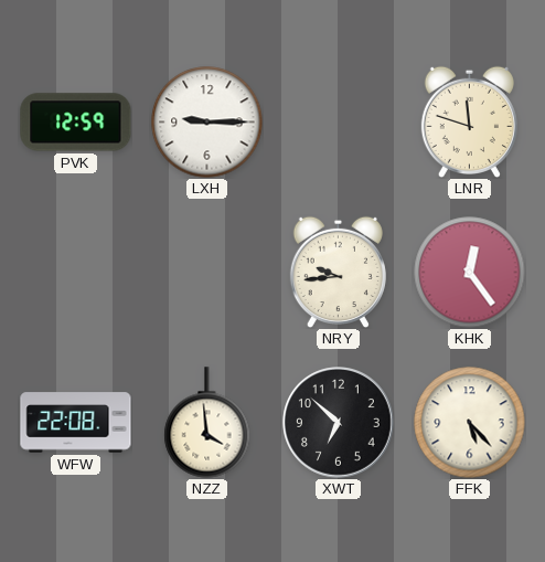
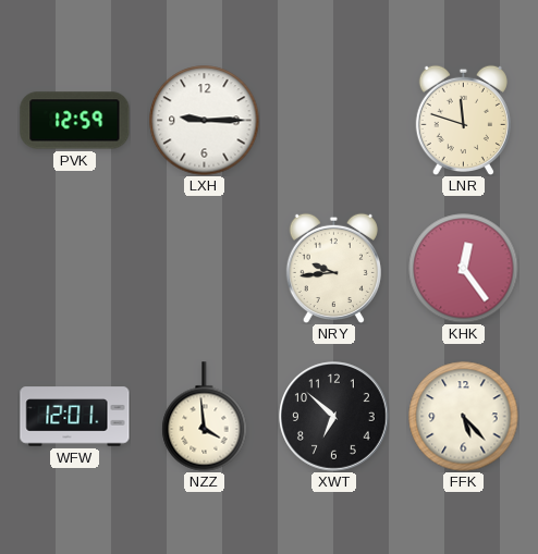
WFW: 22:08 -> 12:01 (75, 417)
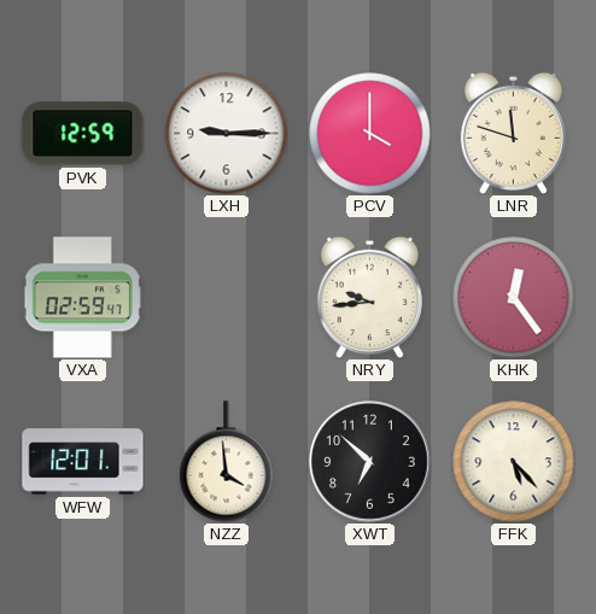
PCV: none -> 4:00 (370, 134)
VXA: none -> 02:59 (82, 298)
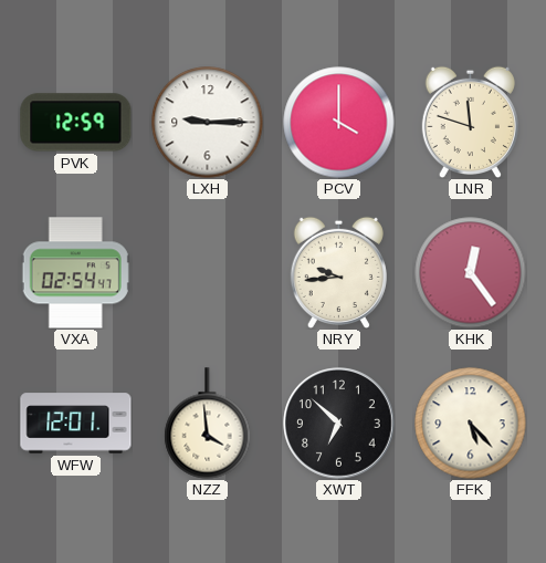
VXA: 02:59 -> 02:54 (75, 273)
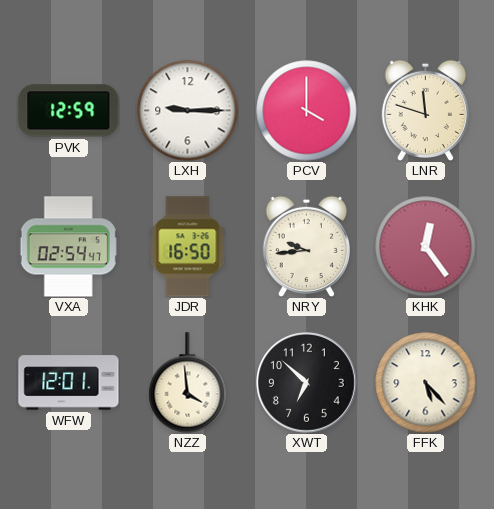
JDR: none -> 16:50 (188, 247)
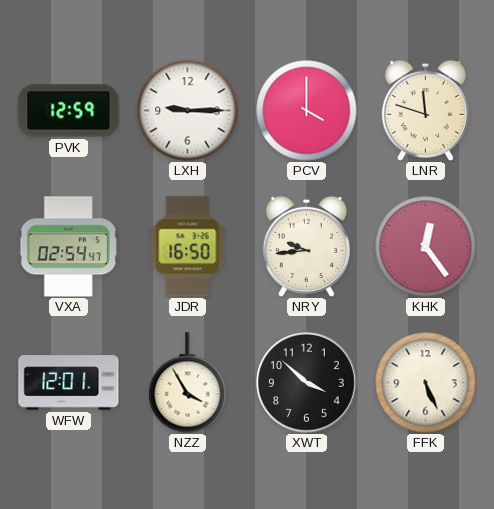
NZZ: 3:59 -> 3:55 (188, 383)
XWT: 6:52 -> 3:52 (307, 383)
FFK: 5:23 -> 5:26 (426, 383)
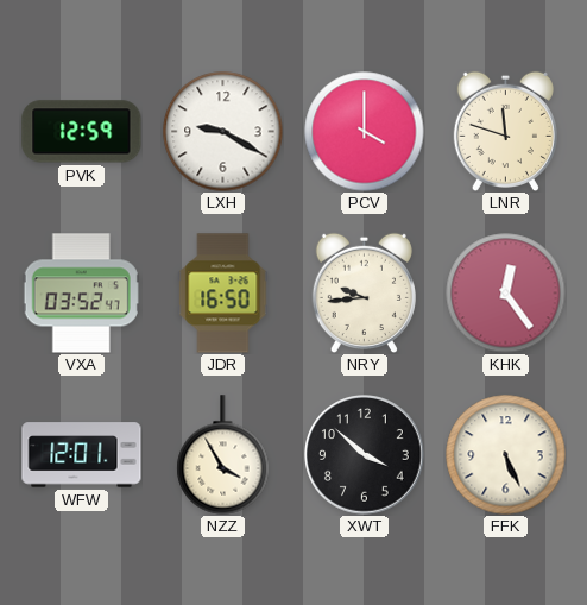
LXH: 9:15 -> 9:20 (223, 132)
VXA: 02:54 -> 03:52 (81, 294)
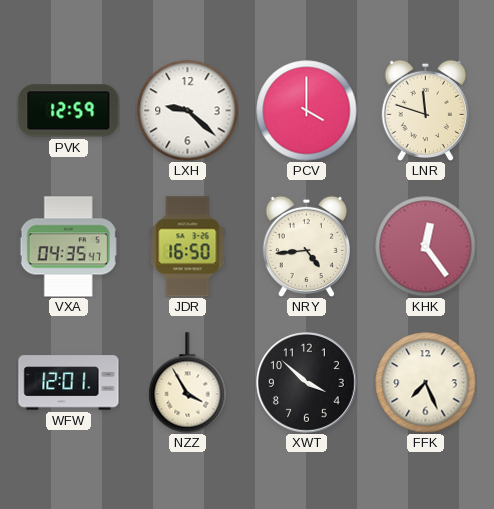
LXH: 9:20 -> 9:22 (188, 111)
VXA: 03:52 -> 04:35 (68, 247)
NRY: 9:44 -> 4:44 (306, 246)
FFK: 5:26 -> 7:26 (426, 383)
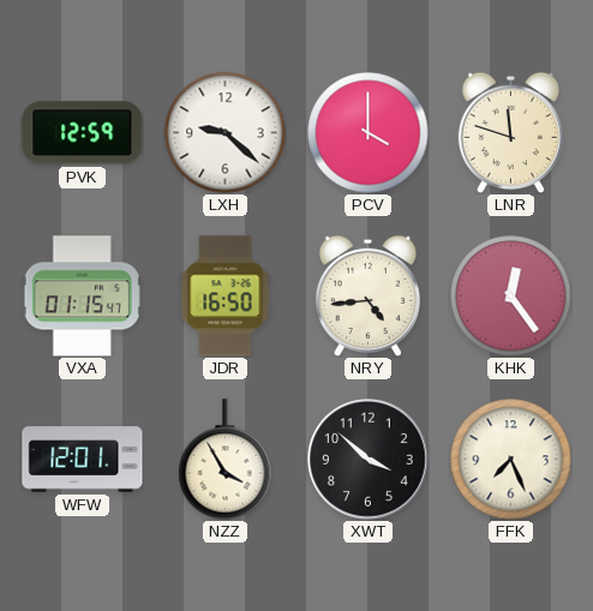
VXA: 04:35 -> 01:15 (82, 296)
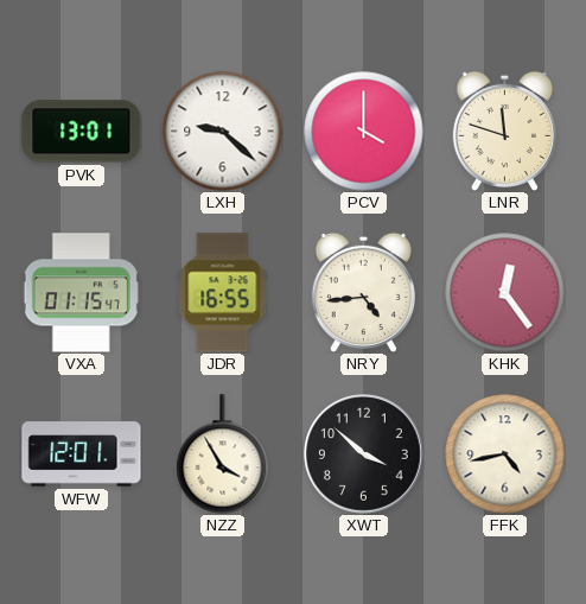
PVK: 12:59 -> 13:01 (82, 132)
JDR: 16:50 -> 16:55 (223, 293)
FFK: 7:26 -> 4:43 (505, 454)
